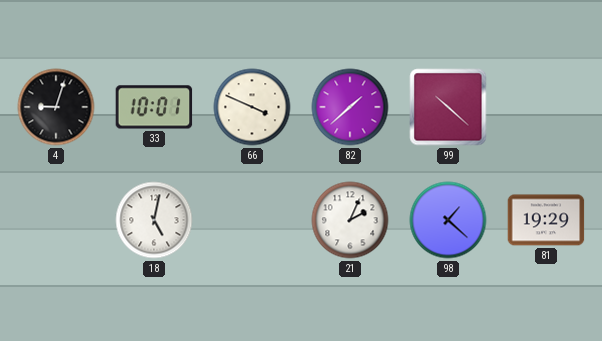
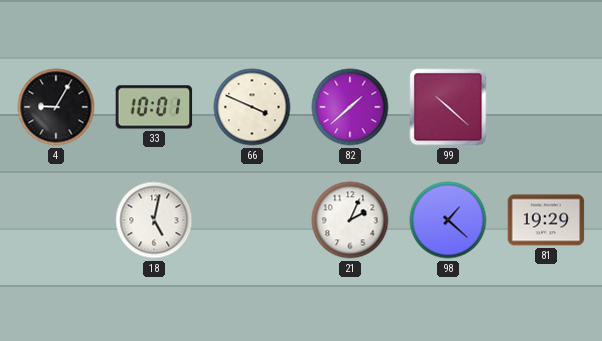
4: 9:03 -> 9:05 (56, 107)
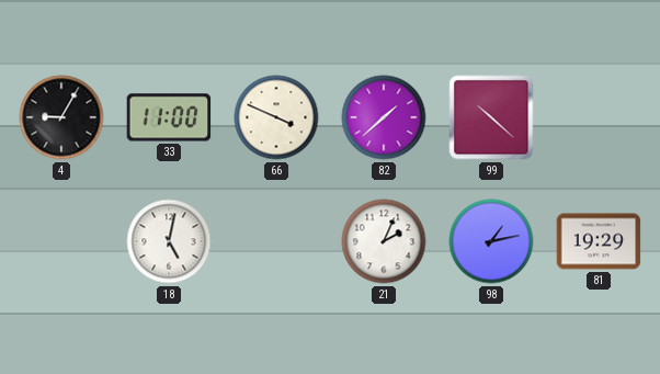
33: 10:01 -> 11:00 (169, 117)
98: 1:22 -> 1:13 (491, 241)
